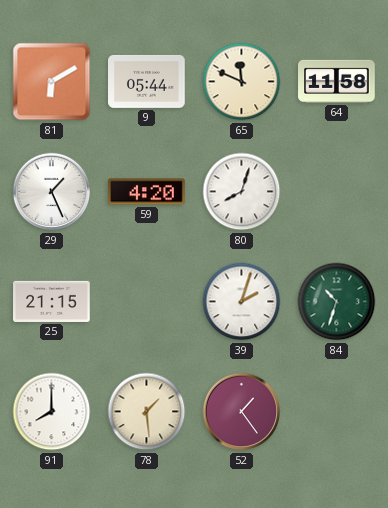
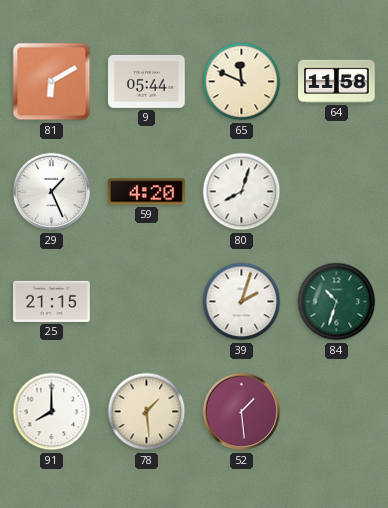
52: 1:24 -> 1:29 (242, 412)
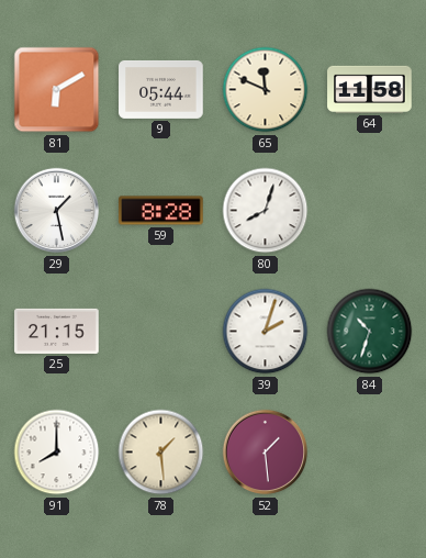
29: 1:26 -> 1:28 (57, 211)
59: 4:20 -> 8:28 (161, 211)
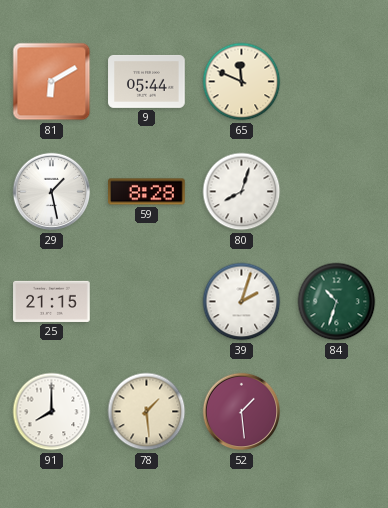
64: 11:58 -> none (370, 89)
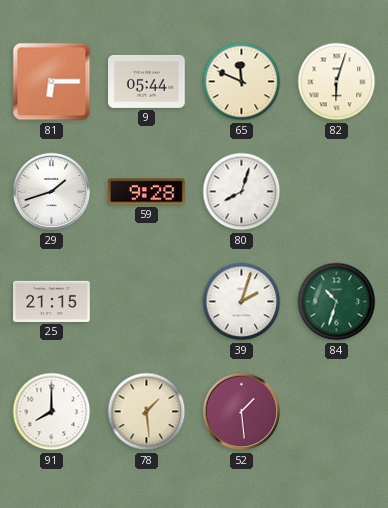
81: 6:10 -> 6:15 (52, 82)
82: none -> 6:03 (337, 82)
29: 1:28 -> 1:42 (52, 192)
59: 8:28 -> 9:28 (147, 192)
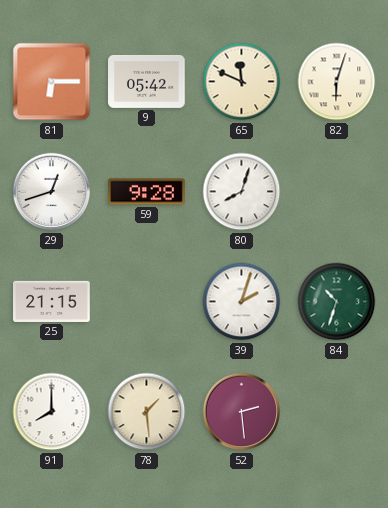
9: 05:44 -> 05:42 (147, 81)
29: 1:42 -> 12:42 (52, 192)
52: 1:29 -> 2:29 (242, 412)
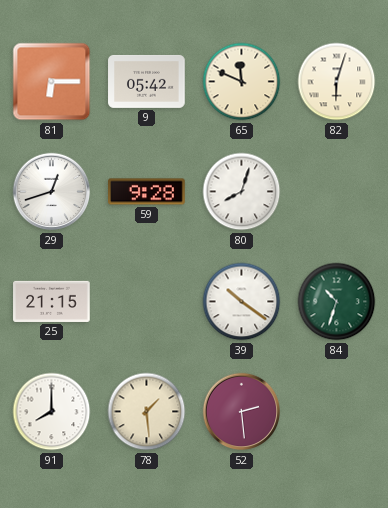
39: 2:03 -> 10:21 (242, 302)
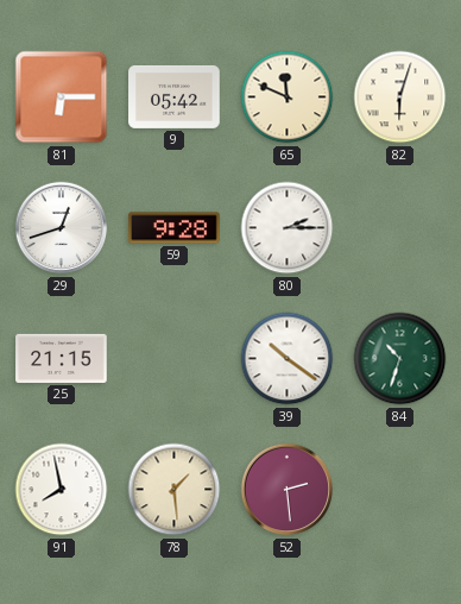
80: 8:03 -> 2:15 (288, 228)
91: 8:00 -> 7:58 (62, 490)
